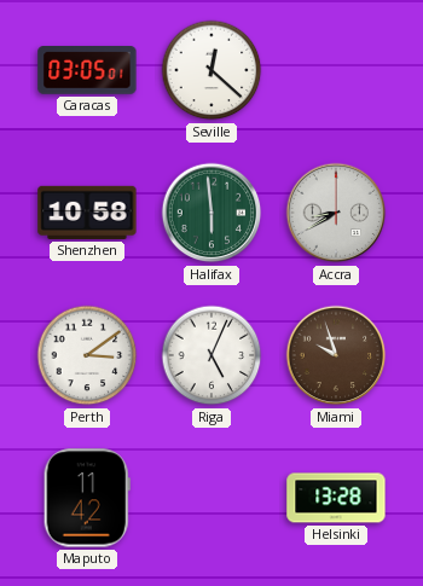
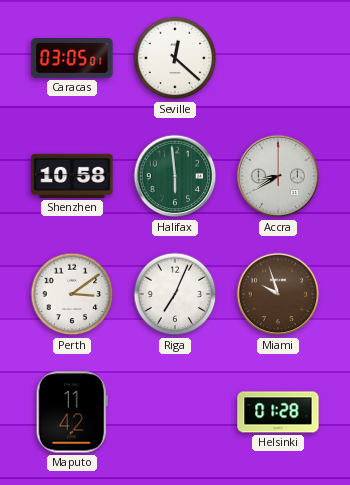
Riga: 5:04 -> 7:04 (175, 294)
Helsinki: 13:28 -> 01:28 (278, 412)
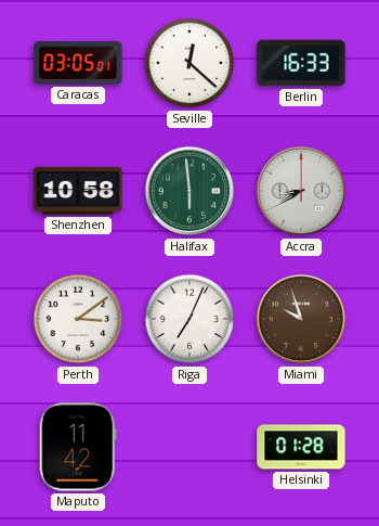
Berlin: none -> 16:33 (301, 63)
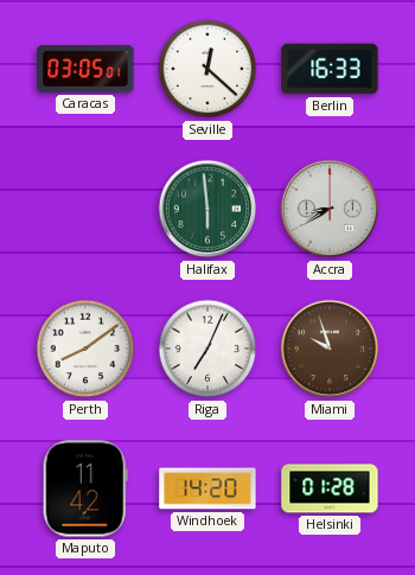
Shenzhen: 10:58 -> none (78, 191)
Perth: 3:09 -> 8:09 (85, 349)
Windhoek: none -> 14:20 (207, 488)
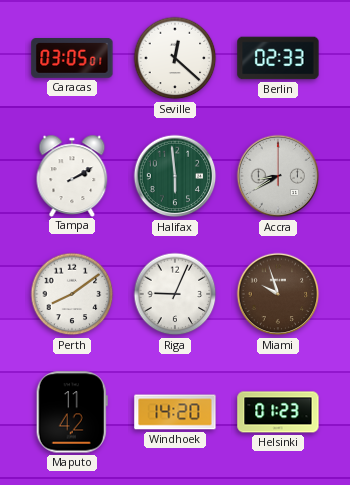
Berlin: 16:33 -> 02:33 (278, 58)
Tampa: none -> 2:10 (72, 175)
Riga: 7:04 -> 9:04 (175, 294)
Helsinki: 01:28 -> 01:23 (278, 412)
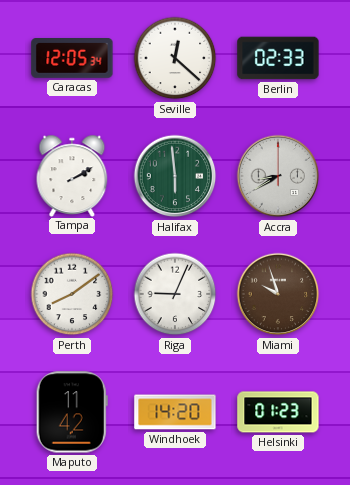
Caracas: 03:05 -> 12:05 (72, 59)
